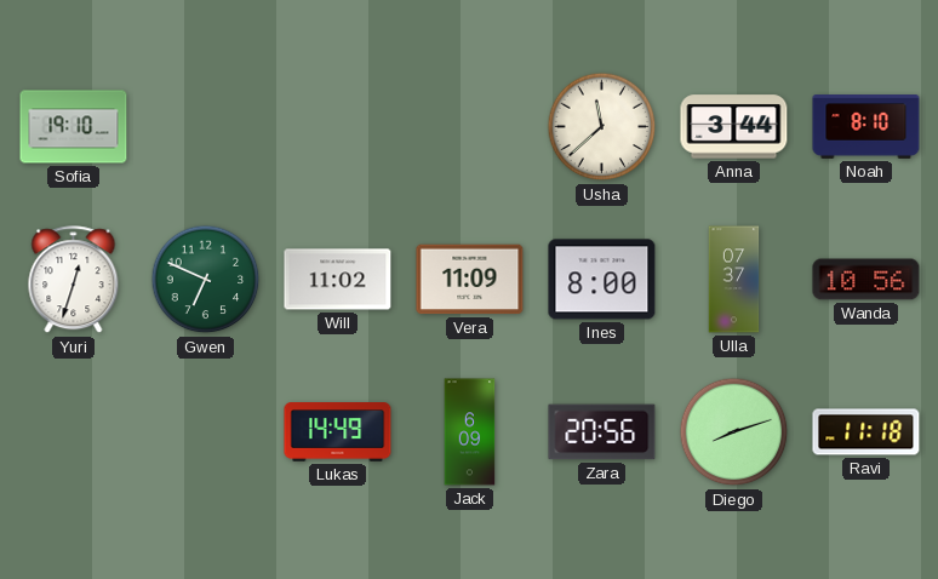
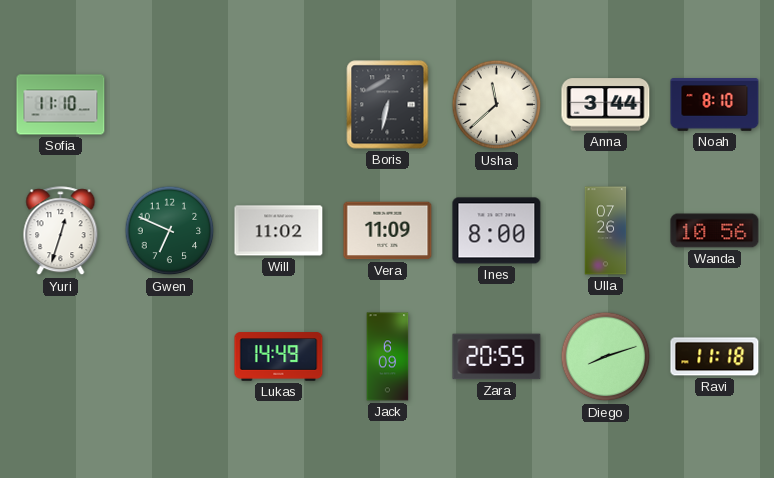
Sofia: 19:10 -> 11:10 (61, 105)
Boris: none -> 6:32 (388, 105)
Ulla: 07:37 -> 07:26 (606, 231)
Zara: 20:56 -> 20:55 (497, 357)
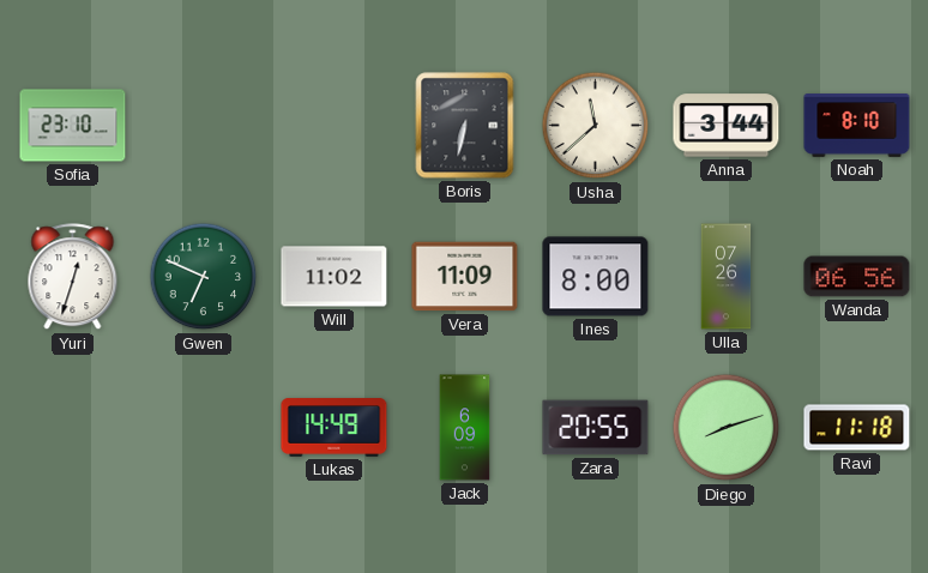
Sofia: 11:10 -> 23:10 (73, 126)
Wanda: 10:56 -> 06:56 (857, 277)
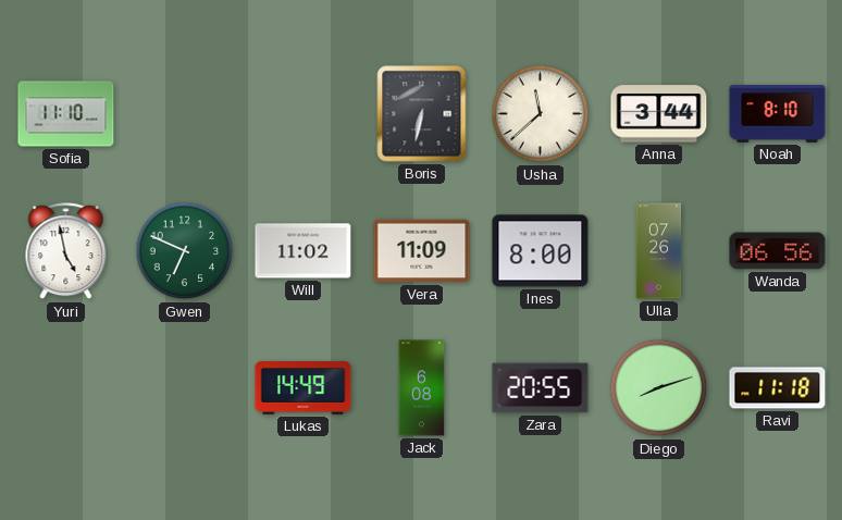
Sofia: 23:10 -> 11:10 (66, 114)
Yuri: 12:33 -> 4:58 (66, 251)
Jack: 6:09 -> 6:08 (422, 388)
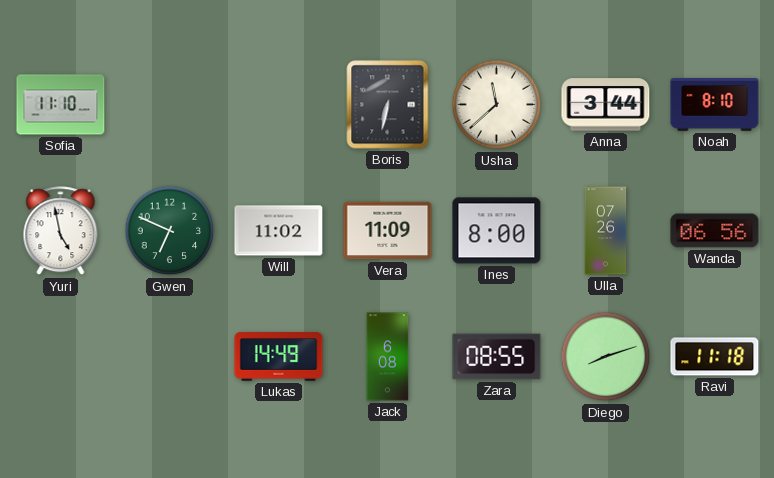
Zara: 20:55 -> 08:55 (497, 357)
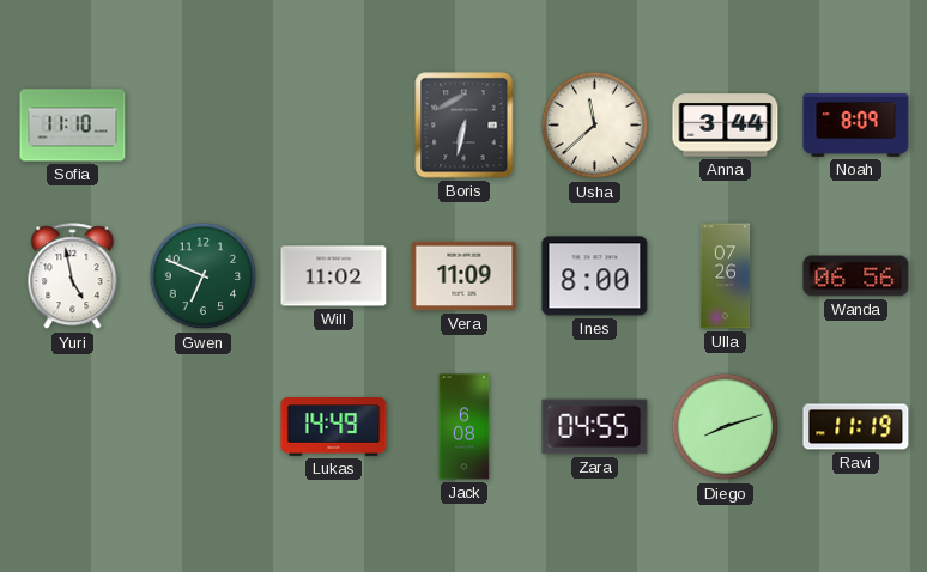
Noah: 8:10 -> 8:09 (856, 126)
Zara: 08:55 -> 04:55 (595, 427)
Ravi: 11:18 -> 11:19 (856, 427)
